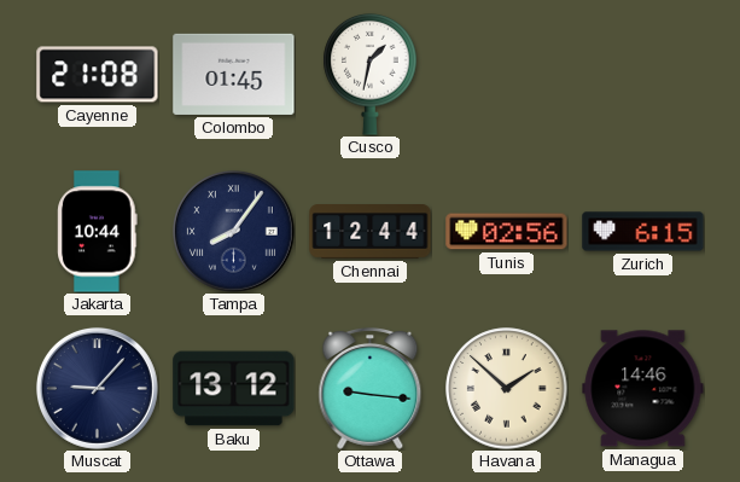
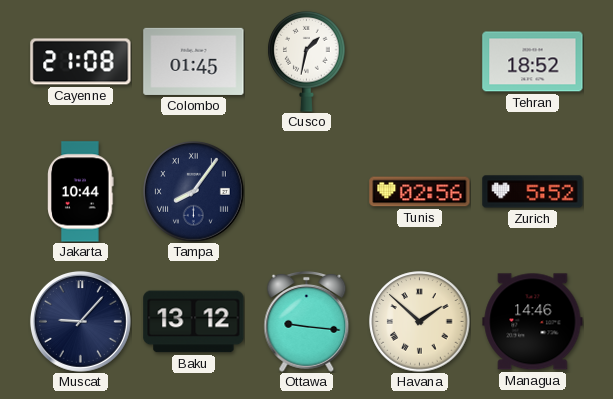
Tehran: none -> 18:52 (533, 62)
Chennai: 12:44 -> none (371, 232)
Zurich: 6:15 -> 5:52 (533, 192)
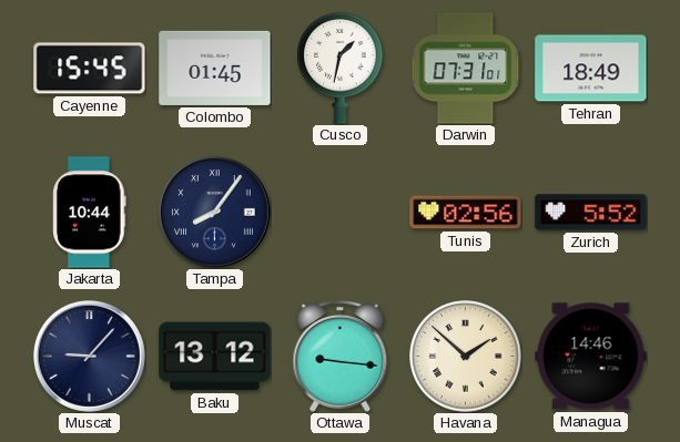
Cayenne: 21:08 -> 15:45 (90, 69)
Darwin: none -> 07:31 (466, 69)
Tehran: 18:52 -> 18:49 (591, 69)
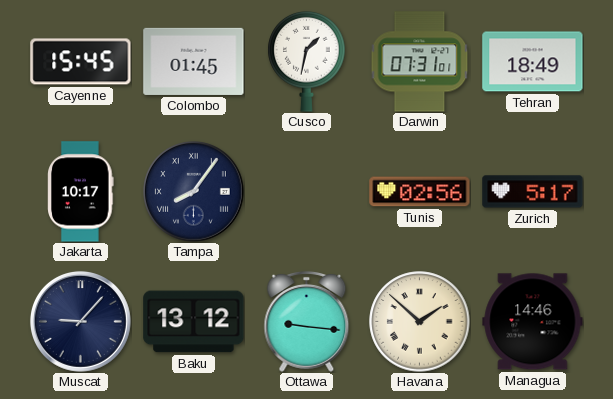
Jakarta: 10:44 -> 10:17 (81, 192)
Zurich: 5:52 -> 5:17 (533, 192)
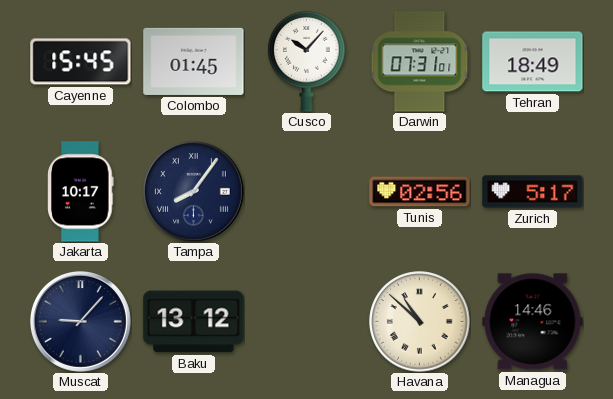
Cusco: 1:32 -> 10:07 (307, 61)
Ottawa: 9:16 -> none (307, 321)
Havana: 1:52 -> 10:52 (420, 322)
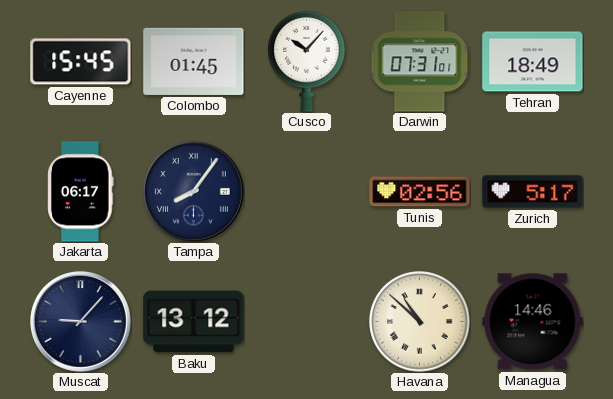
Jakarta: 10:17 -> 06:17 (81, 192)
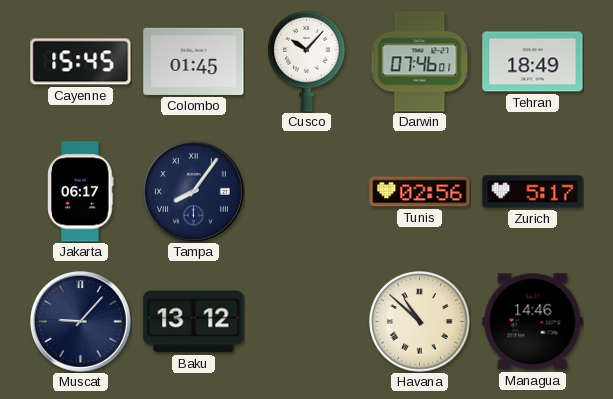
Darwin: 07:31 -> 07:46 (420, 62)
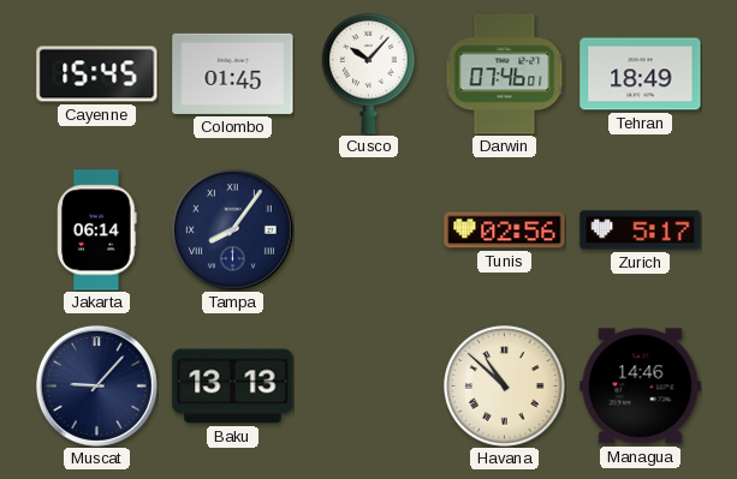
Jakarta: 06:17 -> 06:14 (97, 230)
Baku: 13:12 -> 13:13 (233, 387)
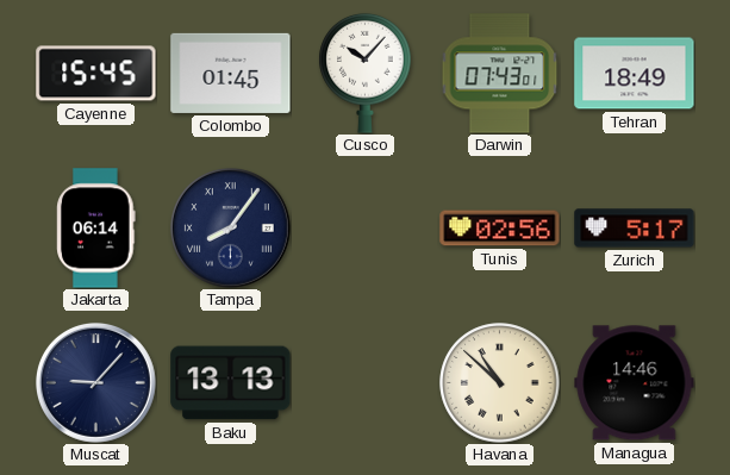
Darwin: 07:46 -> 07:43 (500, 74)
